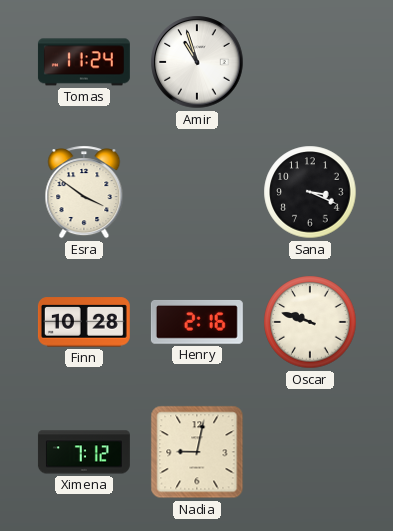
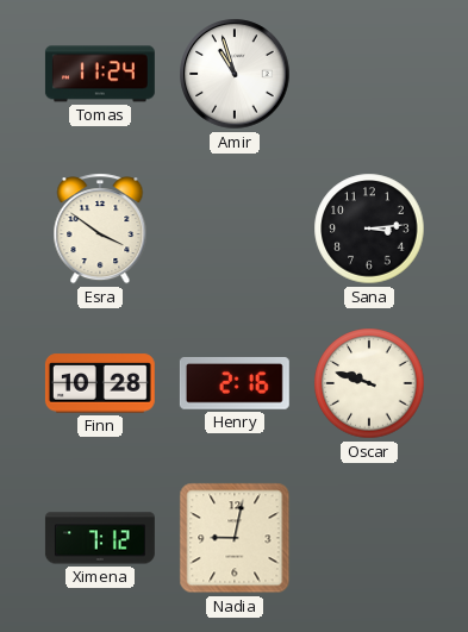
Sana: 3:19 -> 3:14 (369, 229)
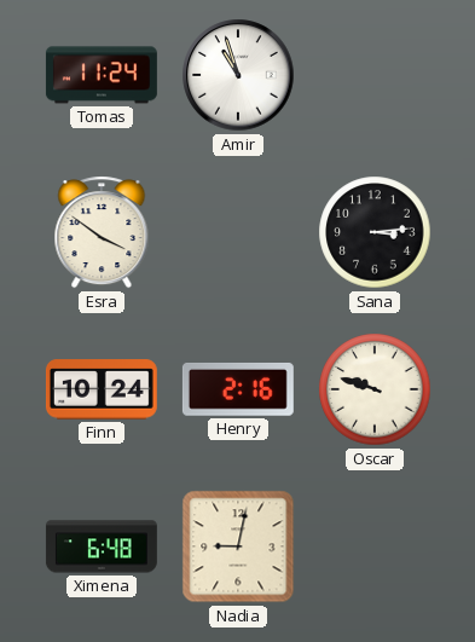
Finn: 10:28 -> 10:24 (102, 389)
Ximena: 7:12 -> 6:48 (102, 546)
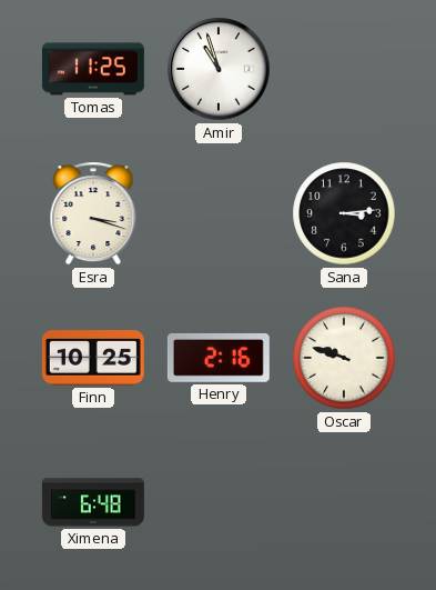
Tomas: 11:24 -> 11:25 (93, 69)
Esra: 3:51 -> 3:18 (93, 213)
Finn: 10:24 -> 10:25 (93, 358)
Nadia: 9:02 -> none (238, 546)
